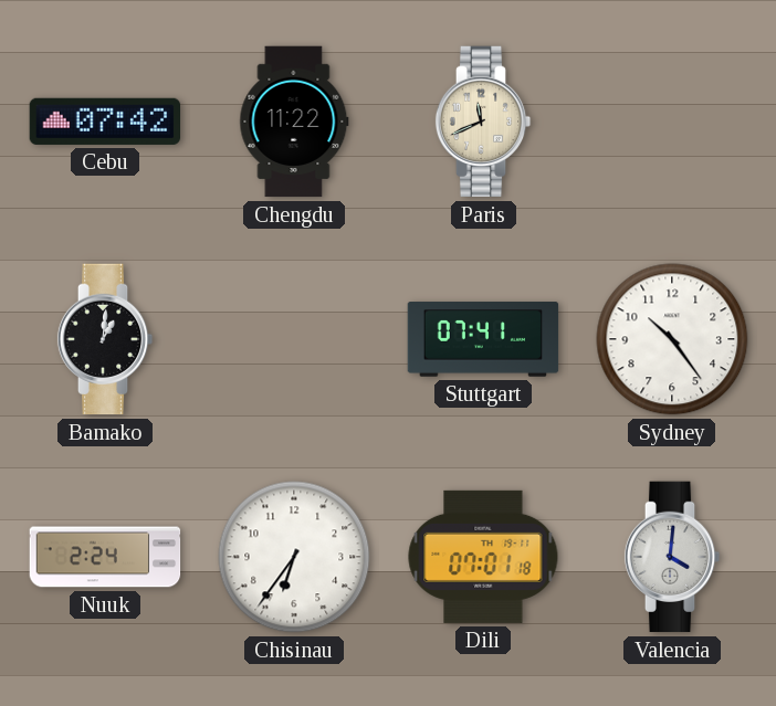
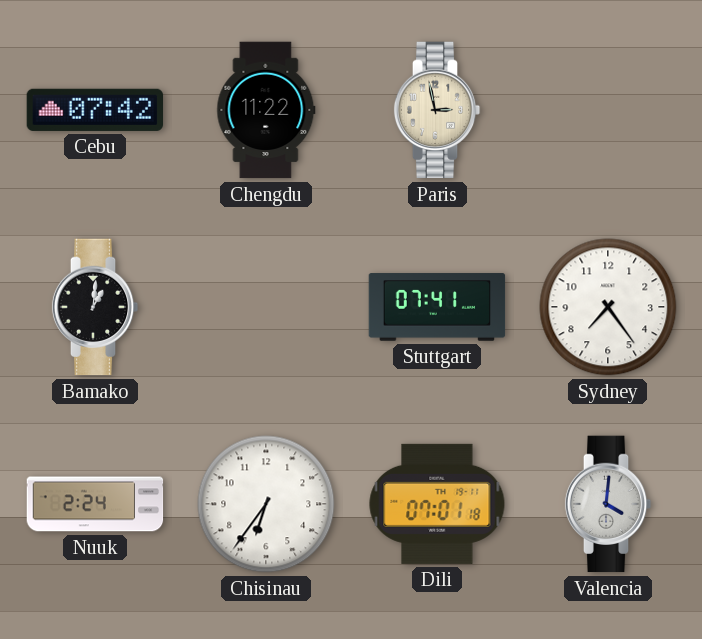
Paris: 11:41 -> 2:58 (437, 110)
Sydney: 10:24 -> 7:24 (608, 307)
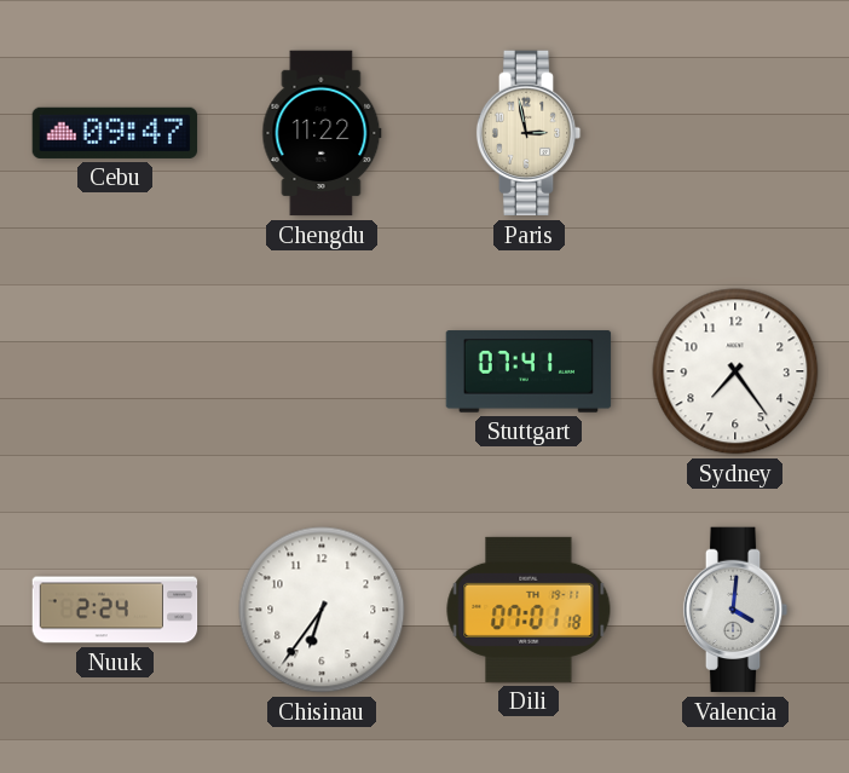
Cebu: 07:42 -> 09:47 (115, 133)
Bamako: 1:01 -> none (95, 307)
